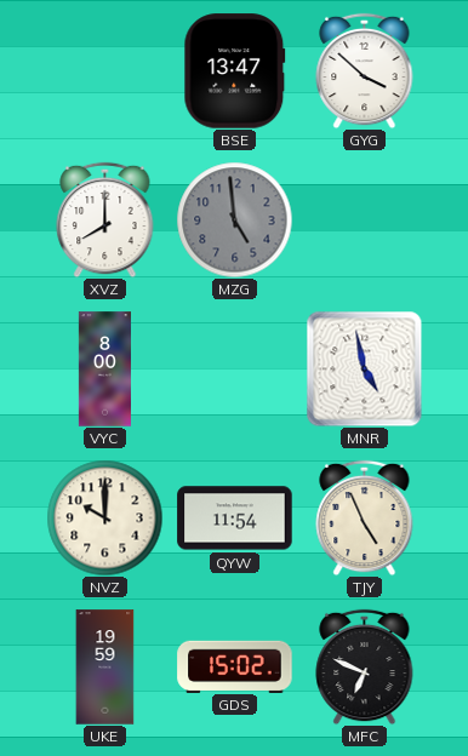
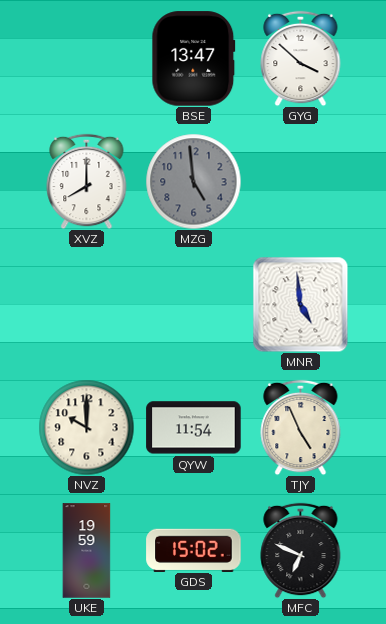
VYC: 8:00 -> none (104, 370)
MNR: 4:58 -> 4:59 (300, 304)
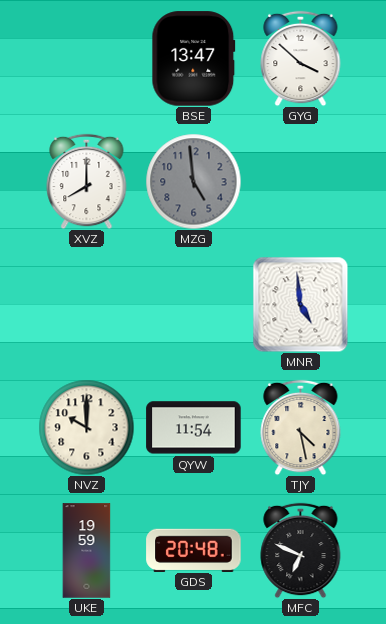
TJY: 4:56 -> 4:28 (301, 427)
GDS: 15:02 -> 20:48 (194, 550)
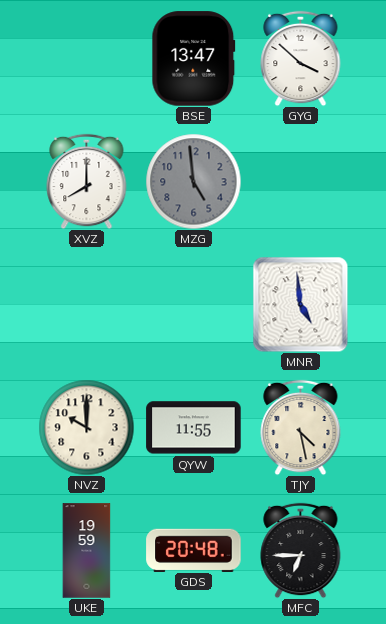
QYW: 11:54 -> 11:55 (194, 428)
MFC: 6:49 -> 6:45 (301, 550)
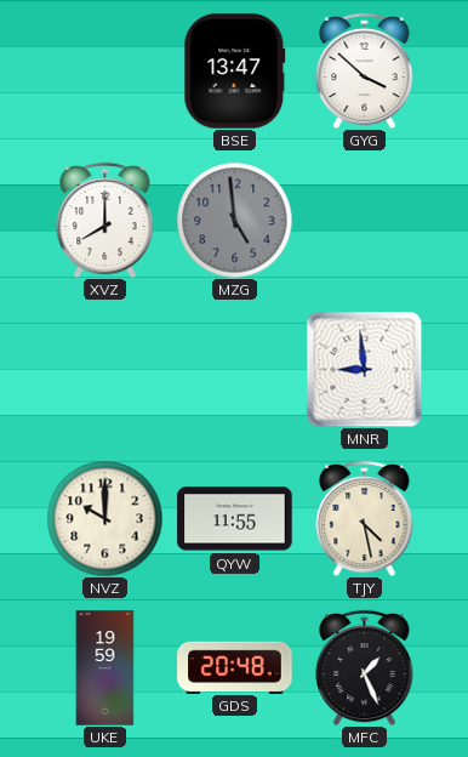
MNR: 4:59 -> 8:59 (364, 369)
MFC: 6:45 -> 1:26 (365, 667)
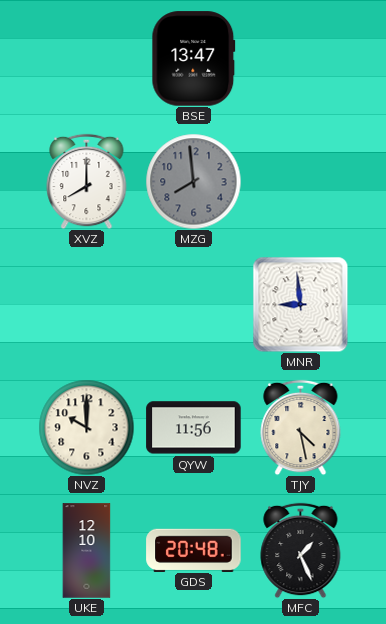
GYG: 3:52 -> none (365, 70)
MZG: 4:59 -> 7:59 (193, 181)
QYW: 11:55 -> 11:56 (194, 428)
UKE: 19:59 -> 12:10 (87, 551)
